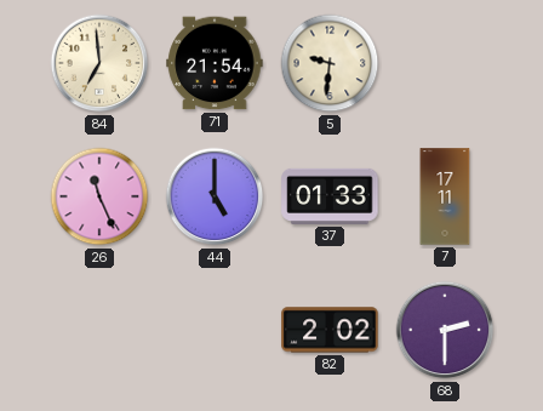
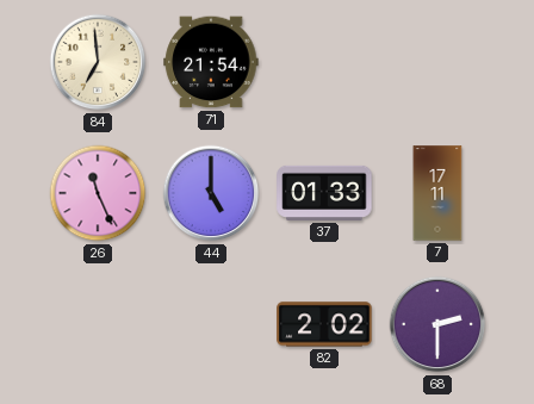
5: 9:31 -> none (330, 63)
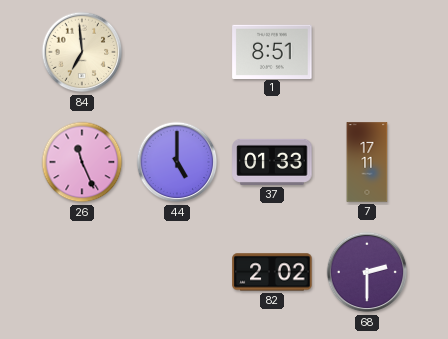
71: 21:54 -> none (211, 62)
1: none -> 8:51 (272, 51)
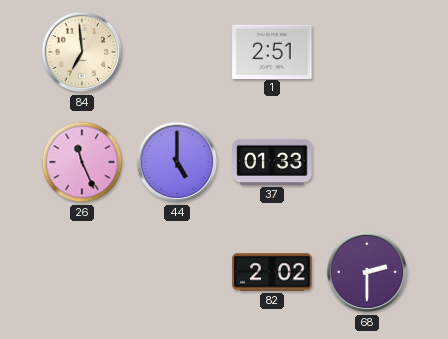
1: 8:51 -> 2:51 (272, 51)
7: 17:11 -> none (367, 162)
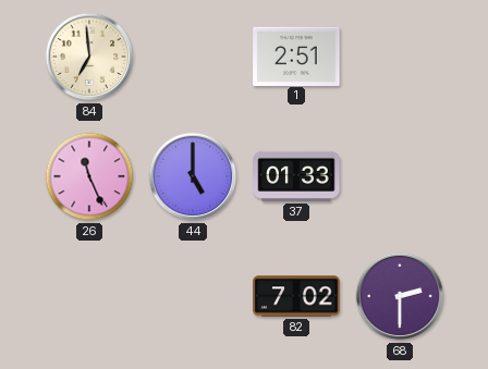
82: 2:02 -> 7:02 (296, 296)
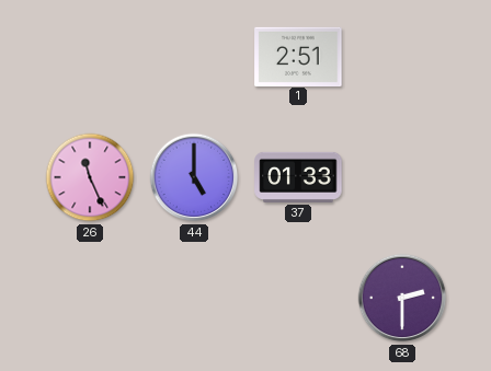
84: 6:59 -> none (89, 57)
82: 7:02 -> none (296, 296)
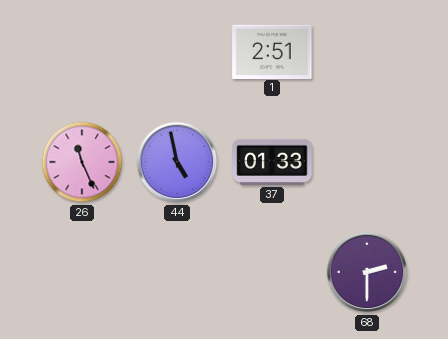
44: 5:00 -> 4:58 (177, 162)
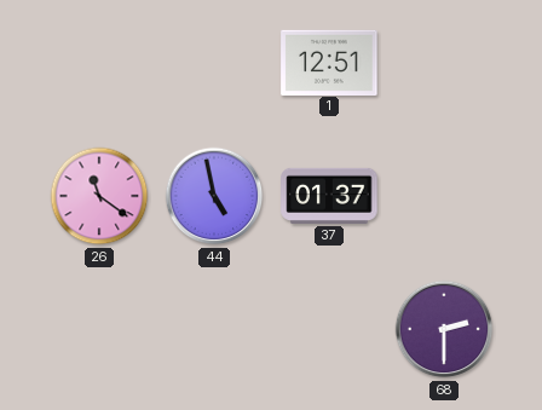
1: 2:51 -> 12:51 (329, 62)
26: 11:26 -> 11:21 (99, 196)
37: 01:33 -> 01:37 (329, 196)
